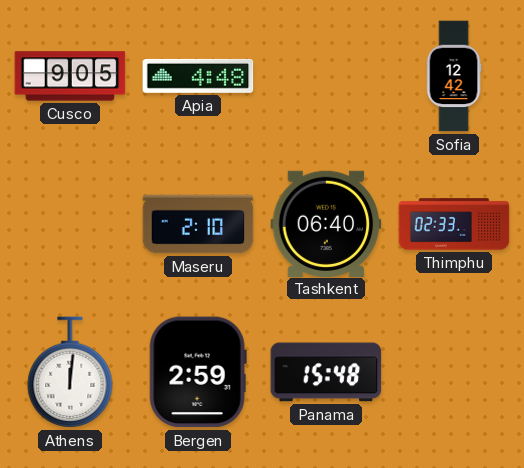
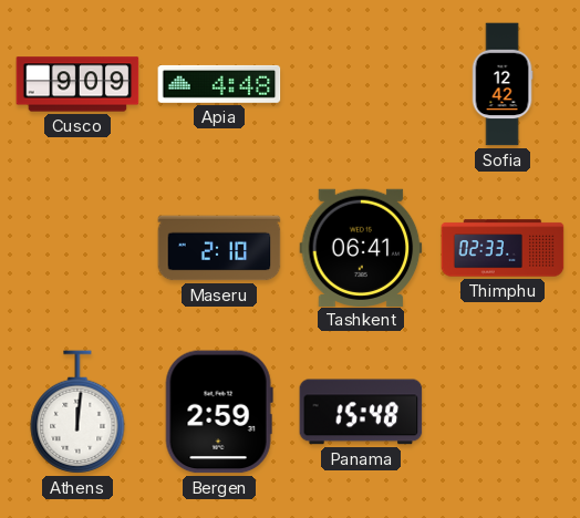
Cusco: 9:05 -> 9:09 (77, 84)
Tashkent: 06:40 -> 06:41 (361, 247)
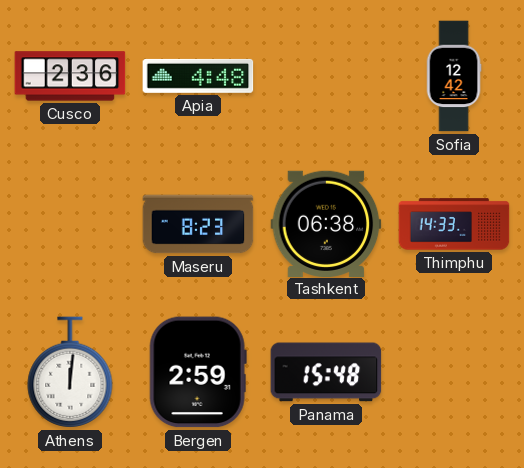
Cusco: 9:09 -> 2:36 (70, 76)
Maseru: 2:10 -> 8:23 (198, 224)
Tashkent: 06:41 -> 06:38 (326, 223)
Thimphu: 02:33 -> 14:33 (454, 224)
